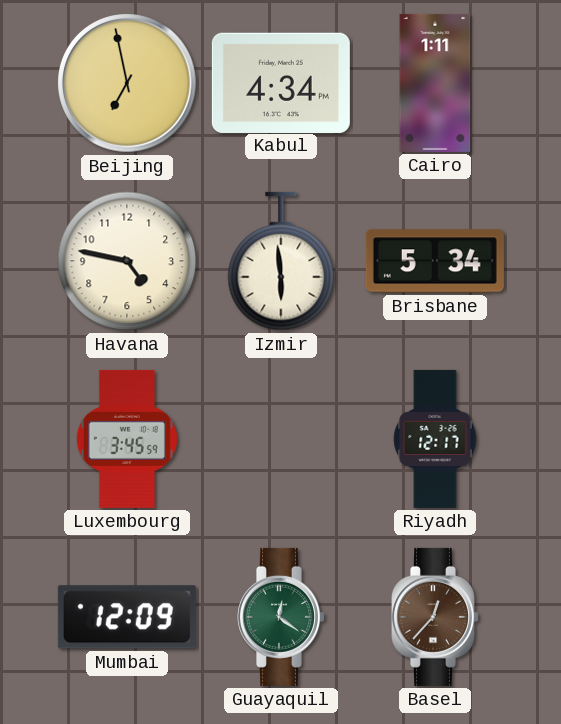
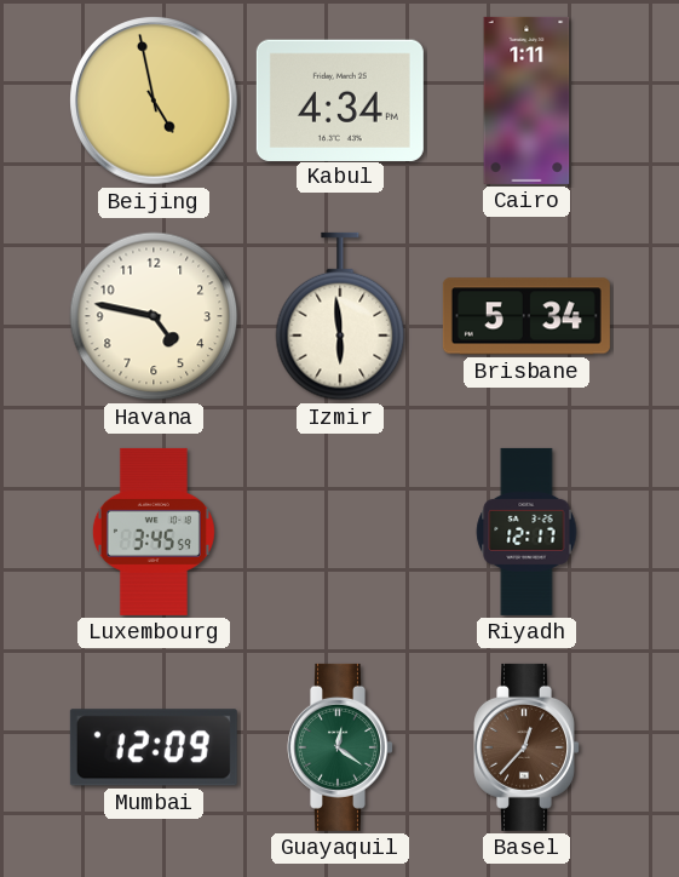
Beijing: 6:58 -> 4:58 (154, 101)
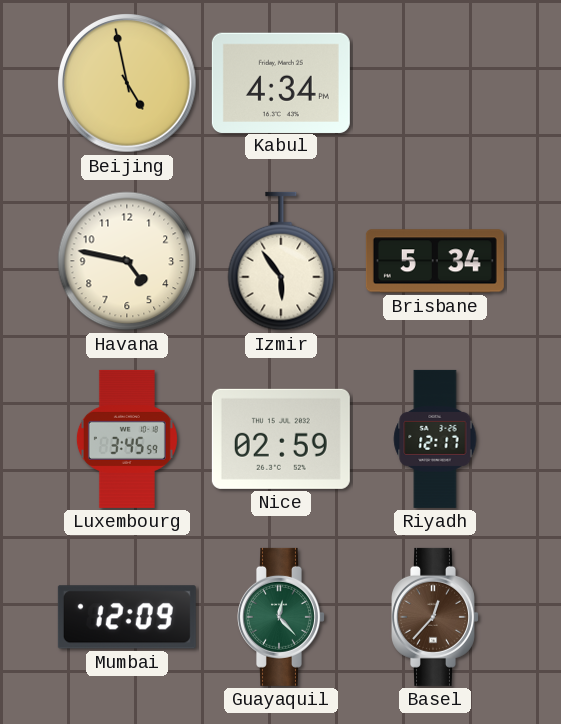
Cairo: 1:11 -> none (526, 101)
Izmir: 5:59 -> 5:54 (281, 261)
Nice: none -> 02:59 (281, 439)
Guayaquil: 12:21 -> 12:23 (282, 617)
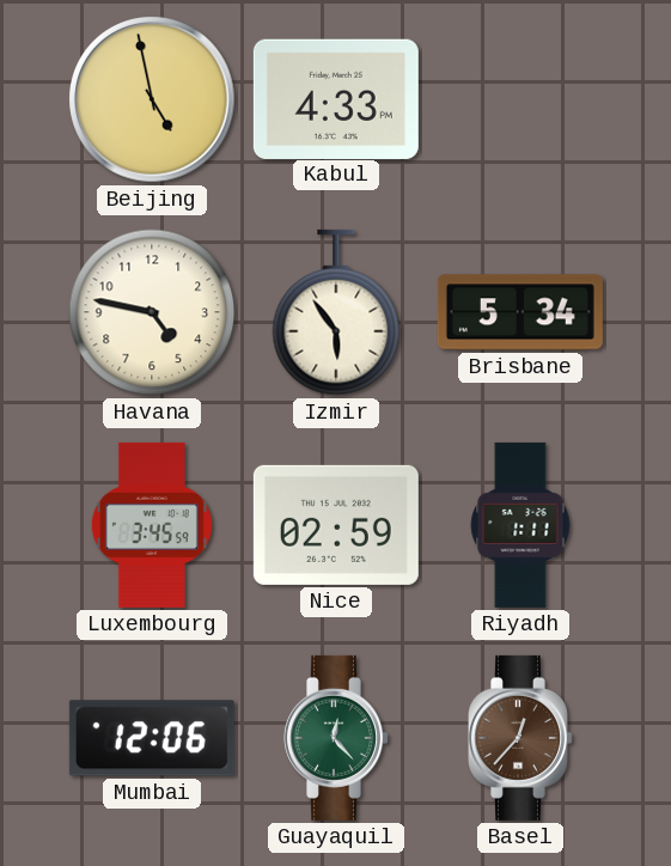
Kabul: 4:34 -> 4:33 (336, 98)
Riyadh: 12:17 -> 1:11 (520, 525)
Mumbai: 12:09 -> 12:06 (152, 738)
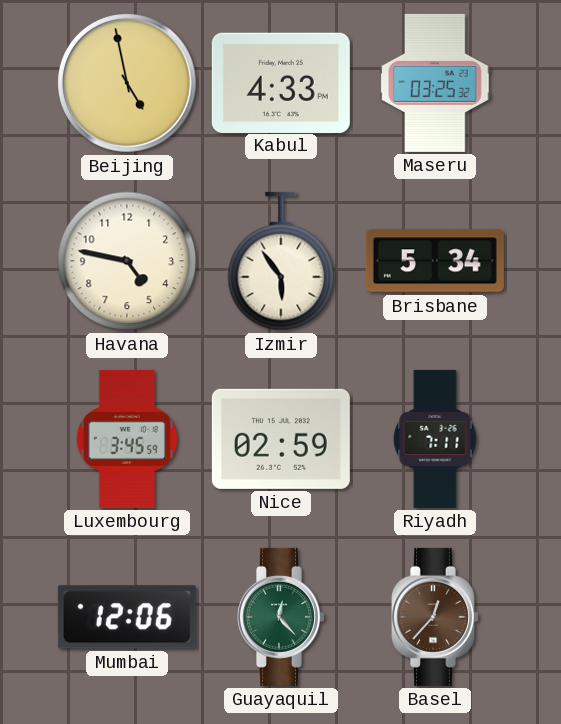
Maseru: none -> 03:25 (435, 83)
Riyadh: 1:11 -> 7:11 (435, 439)
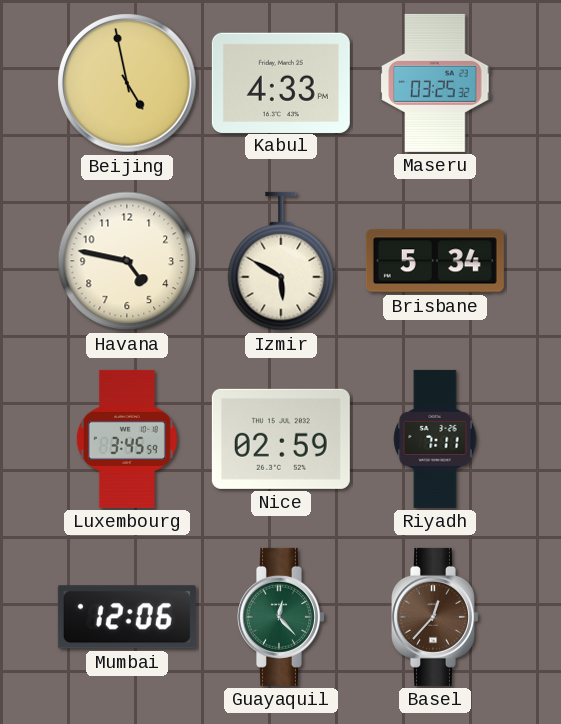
Izmir: 5:54 -> 5:50 (281, 261)
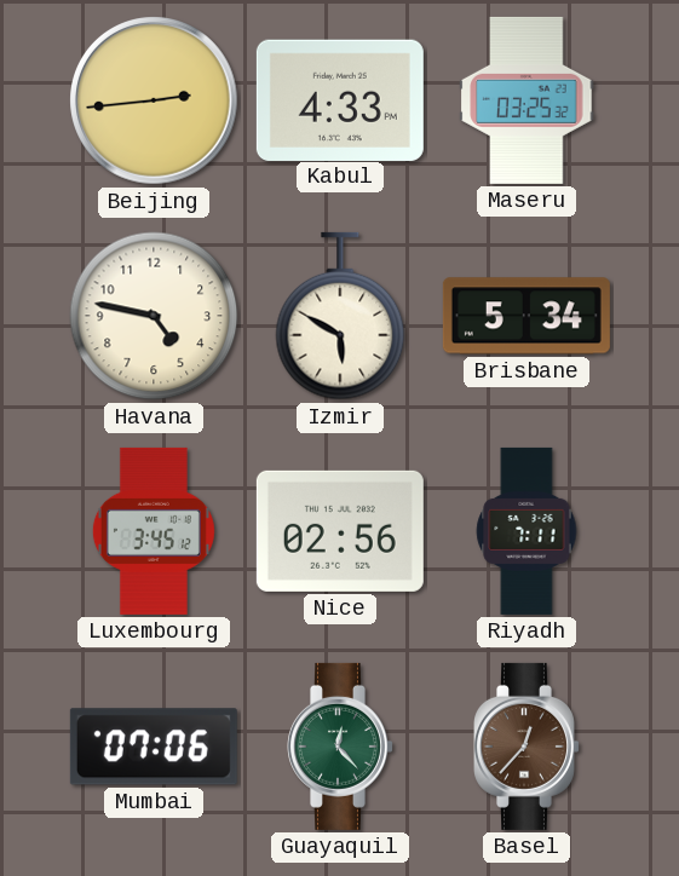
Beijing: 4:58 -> 2:44 (154, 100)
Luxembourg: 3:45:59 -> 3:45:12 (154, 531)
Nice: 02:59 -> 02:56 (340, 531)
Mumbai: 12:06 -> 07:06 (154, 747)
